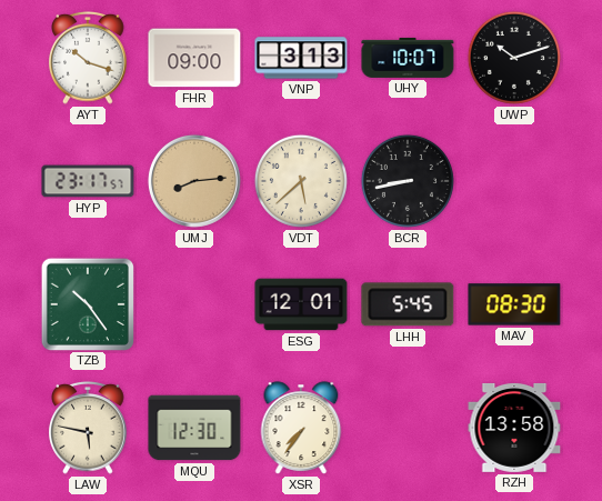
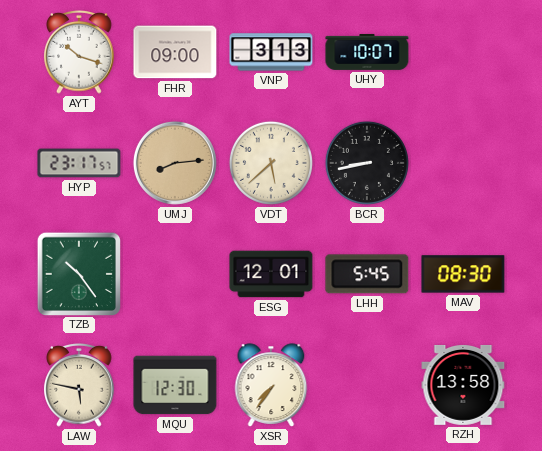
UWP: 10:12 -> none (514, 58)
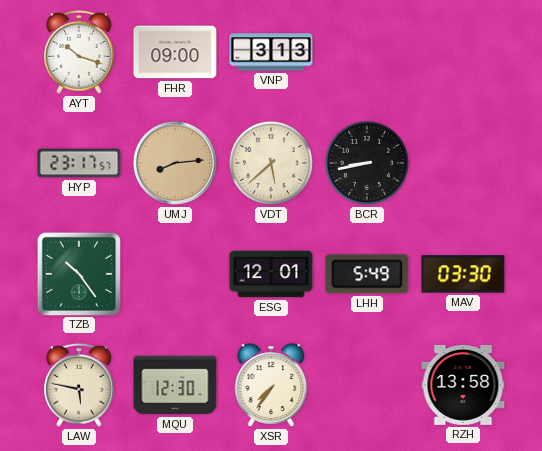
UHY: 10:07 -> none (367, 52)
LHH: 5:45 -> 5:49 (367, 274)
MAV: 08:30 -> 03:30 (463, 274)
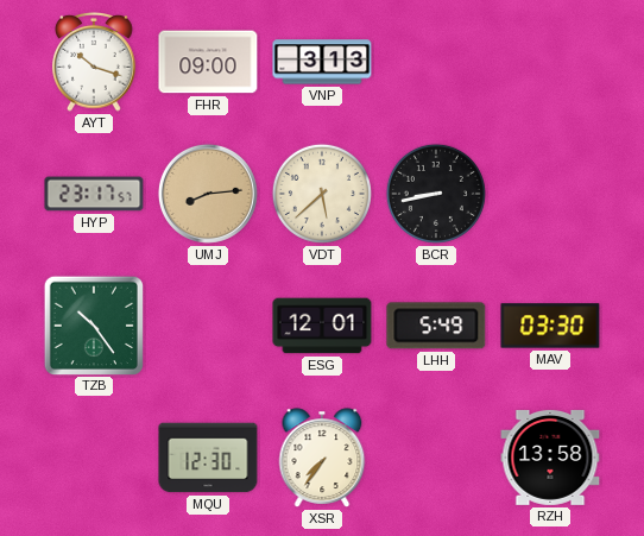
LAW: 5:47 -> none (79, 386)
